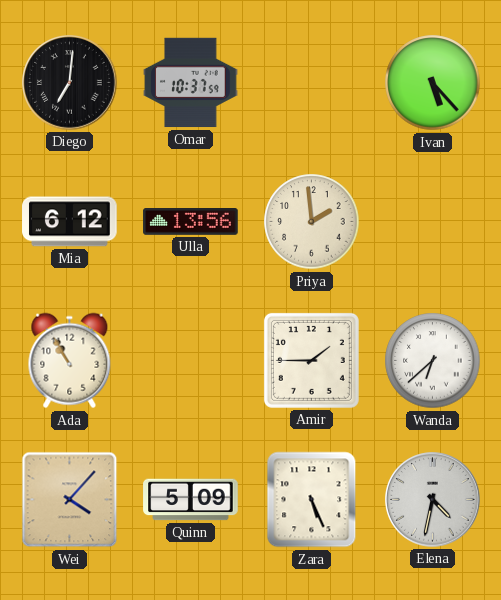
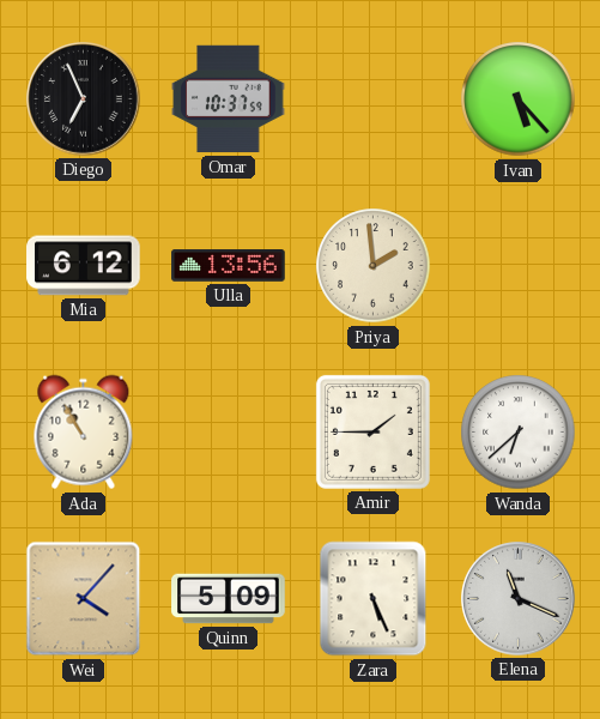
Diego: 7:01 -> 6:56 (84, 99)
Elena: 4:32 -> 11:19 (519, 599)
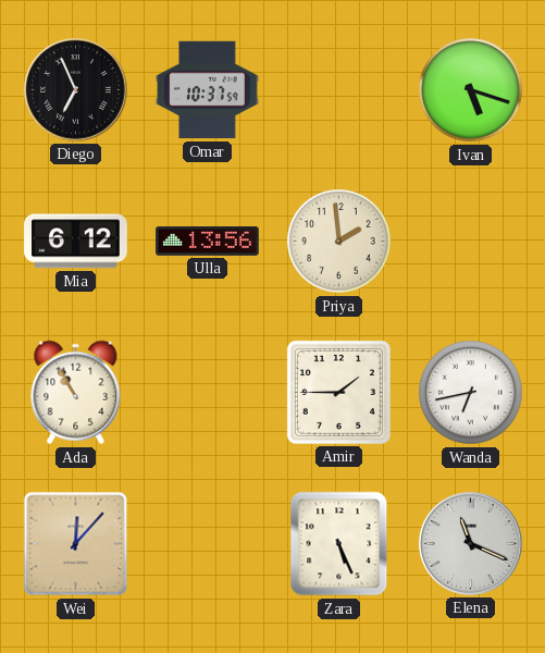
Ivan: 5:23 -> 5:18 (471, 90)
Wanda: 6:38 -> 6:43 (471, 393)
Wei: 4:07 -> 12:07 (76, 544)
Quinn: 5:09 -> none (229, 599)
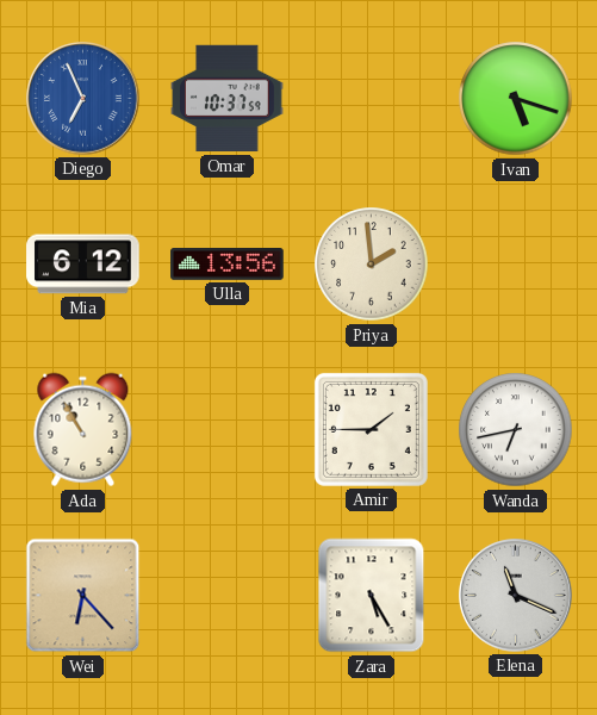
Diego dial: black -> blue (83, 99)
Wei: 12:07 -> 6:23 (83, 596)
Zara: 5:26 -> 5:25 (372, 596)
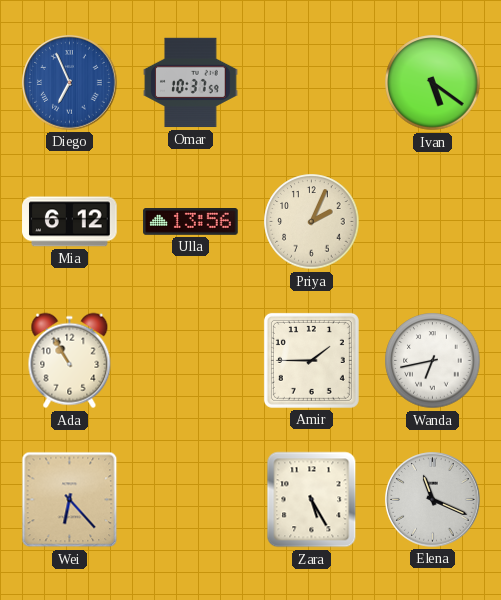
Ivan: 5:18 -> 5:21 (433, 83)
Priya: 1:59 -> 2:04 (312, 222)
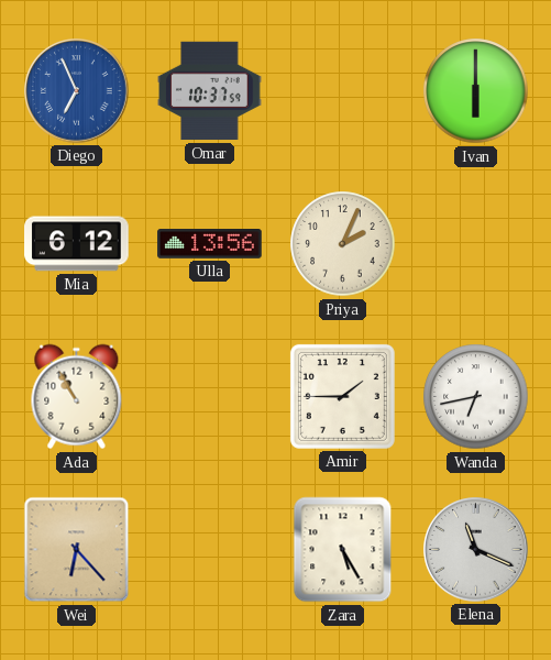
Ivan: 5:21 -> 6:00 (476, 91)
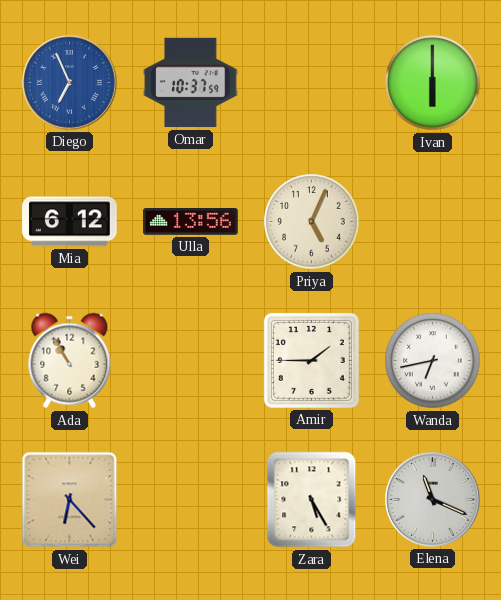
Priya: 2:04 -> 5:04 (312, 222)
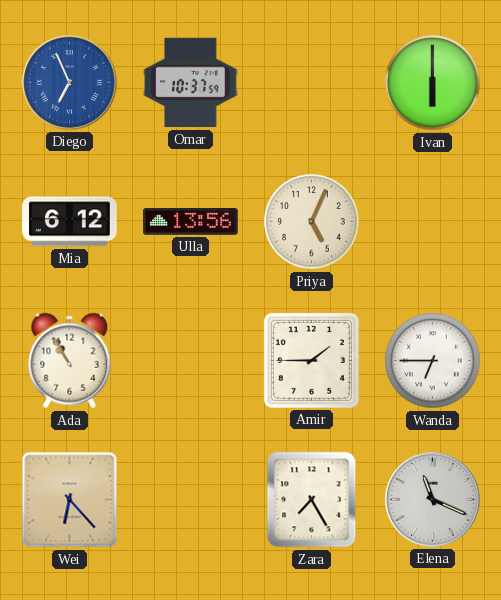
Wanda: 6:43 -> 6:45 (433, 361)
Zara: 5:25 -> 7:25 (312, 500)
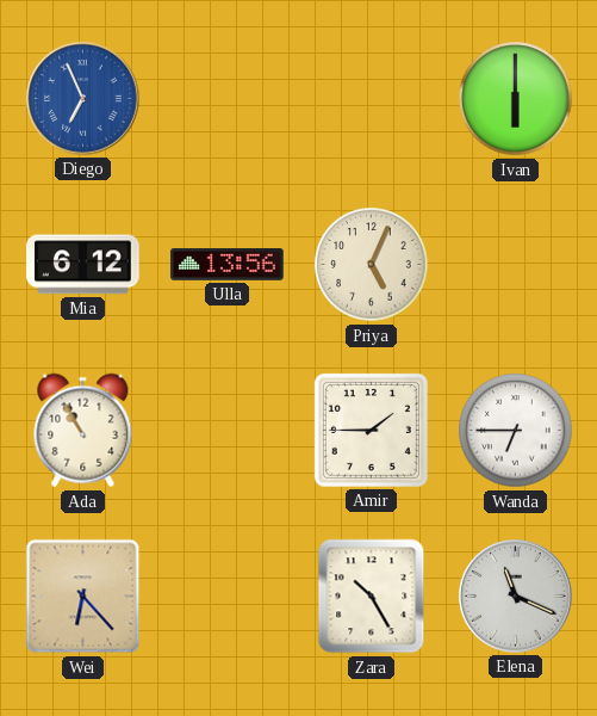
Omar: 10:37 -> none (191, 83)
Zara: 7:25 -> 10:25 (372, 597)
